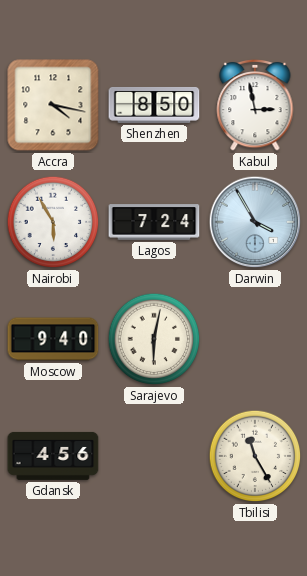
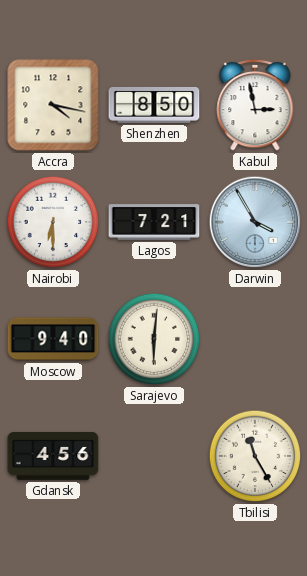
Nairobi: 5:55 -> 6:30 (53, 222)
Lagos: 7:24 -> 7:21 (154, 222)
Sarajevo: 6:02 -> 6:01 (154, 339)
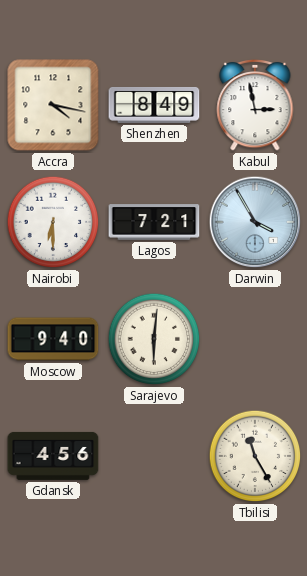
Shenzhen: 8:50 -> 8:49 (154, 105)
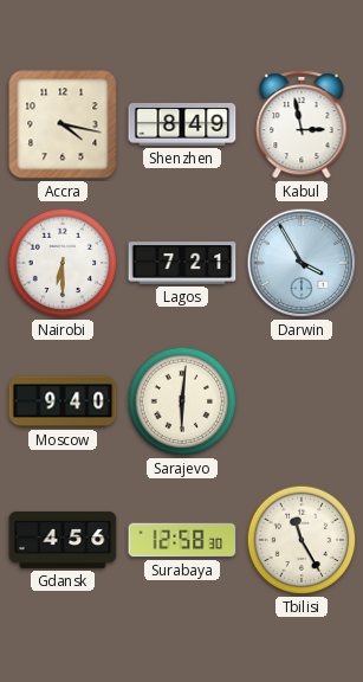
Surabaya: none -> 12:58 (182, 540)
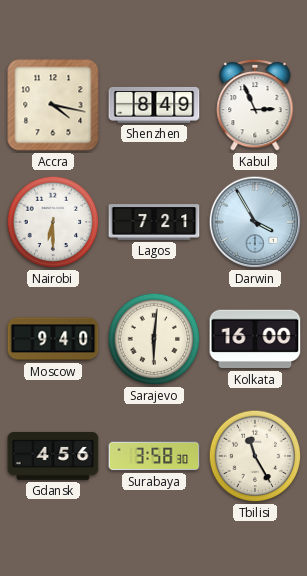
Kabul: 2:58 -> 2:56 (255, 105)
Kolkata: none -> 16:00 (255, 339)
Surabaya: 12:58 -> 3:58 (154, 456)
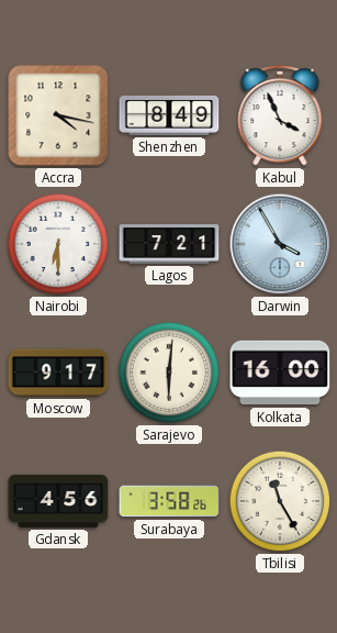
Kabul: 2:56 -> 3:56 (280, 115)
Moscow: 9:40 -> 9:17 (58, 373)
Surabaya: 3:58:30 -> 3:58:26 (169, 501)
